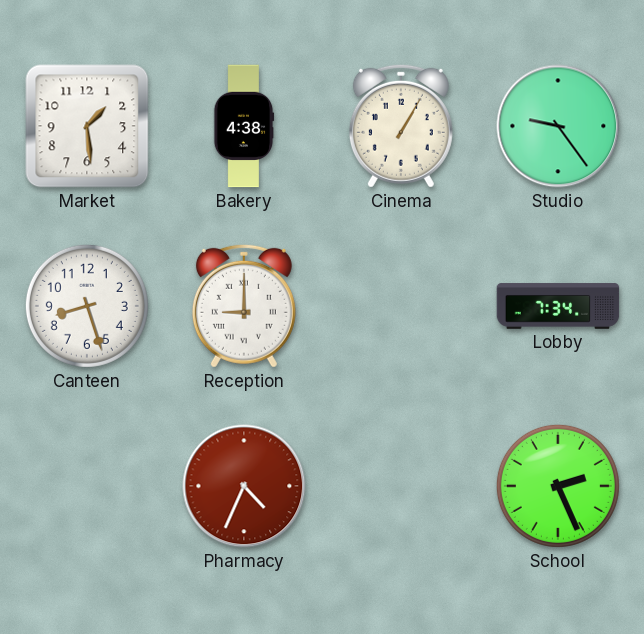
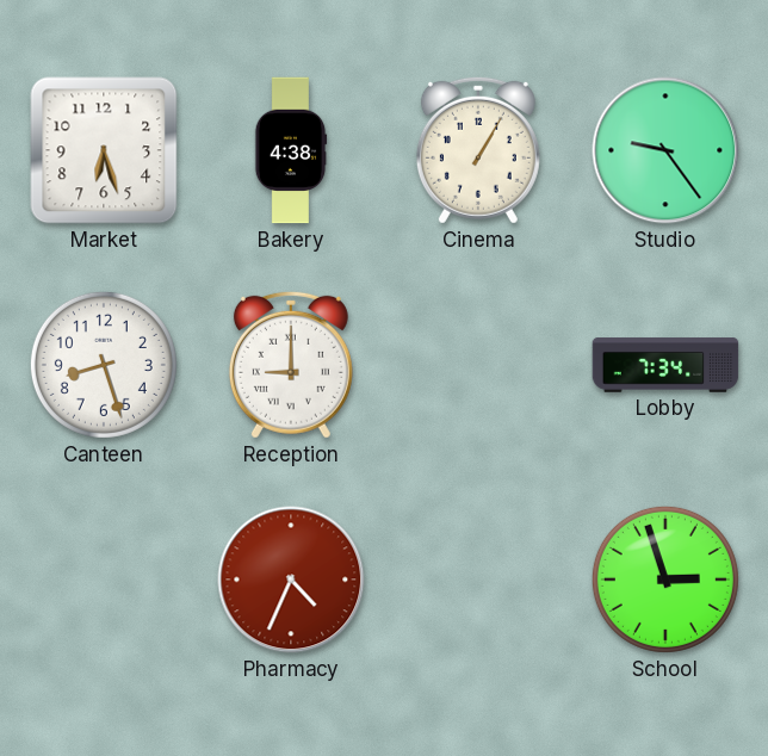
Market: 1:29 -> 6:27 (104, 150)
School: 2:26 -> 2:57 (665, 580)
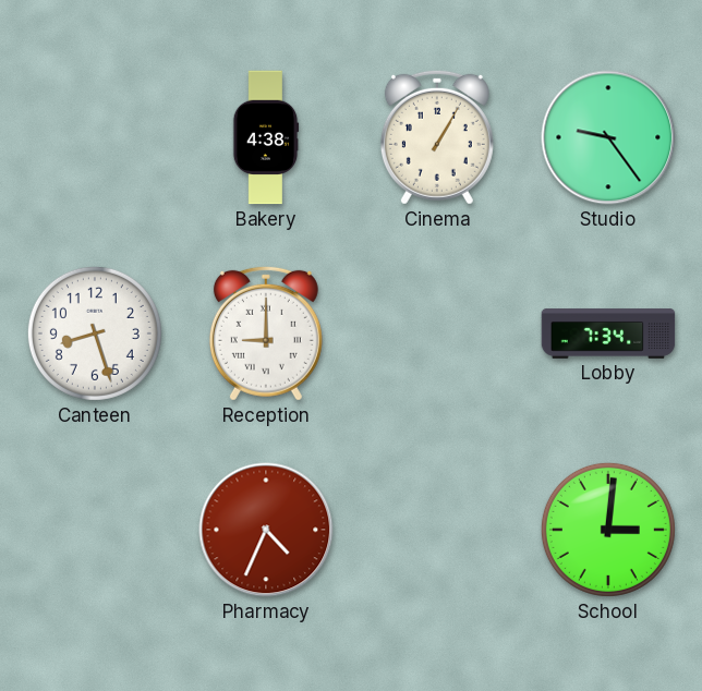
Market: 6:27 -> none (104, 150)
School: 2:57 -> 3:01 (608, 530)
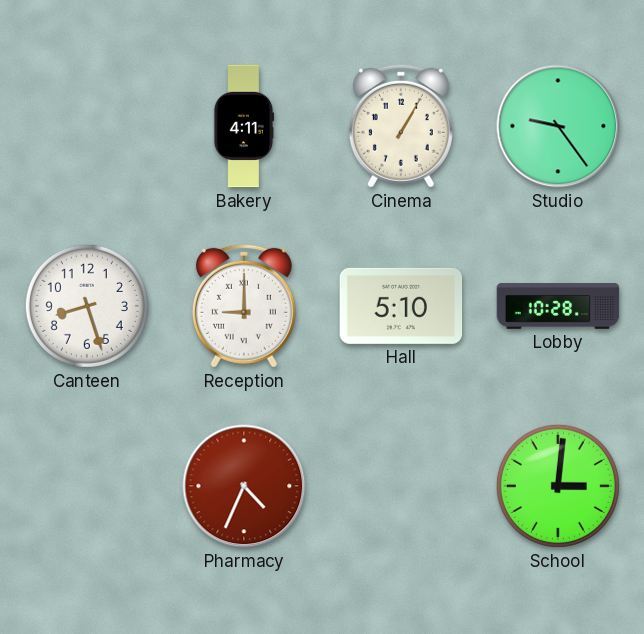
Bakery: 4:38 -> 4:11 (244, 126)
Hall: none -> 5:10 (401, 306)
Lobby: 7:34 -> 10:28 (558, 306)
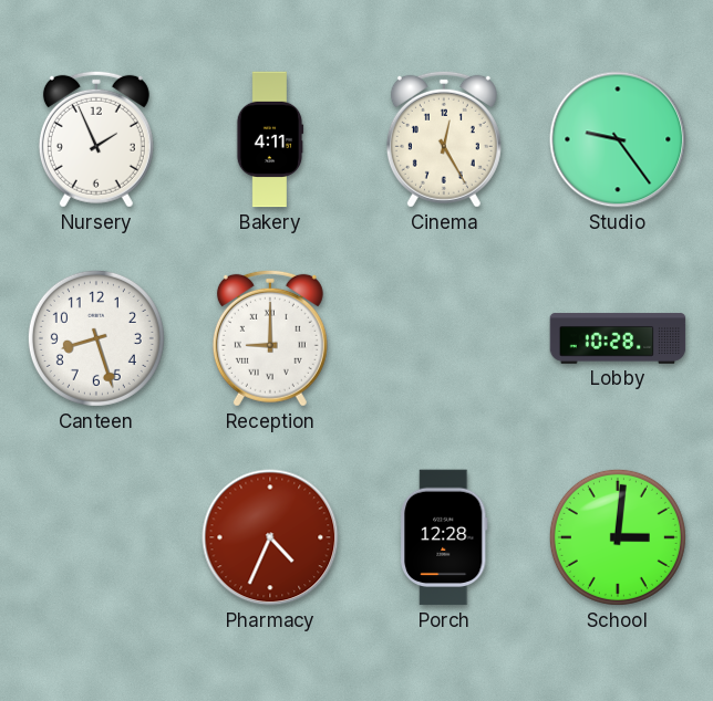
Nursery: none -> 1:56 (96, 139)
Cinema: 1:05 -> 12:25 (444, 139)
Hall: 5:10 -> none (401, 306)
Porch: none -> 12:28 (444, 537)
